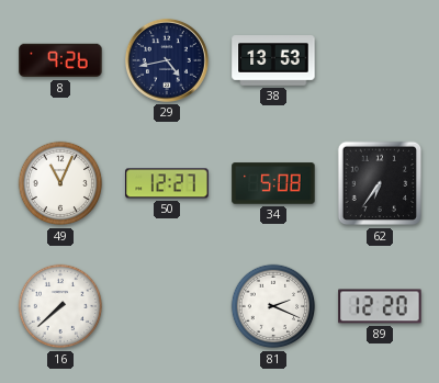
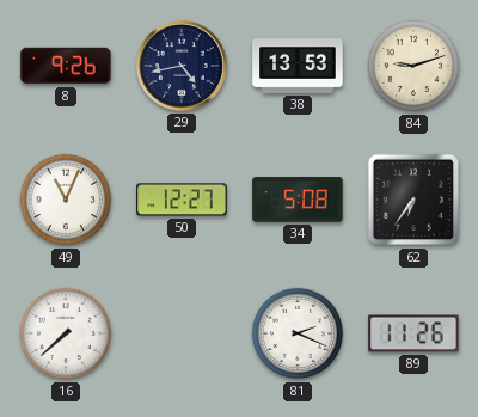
84: none -> 9:12 (413, 66)
89: 12:20 -> 11:26 (413, 333)
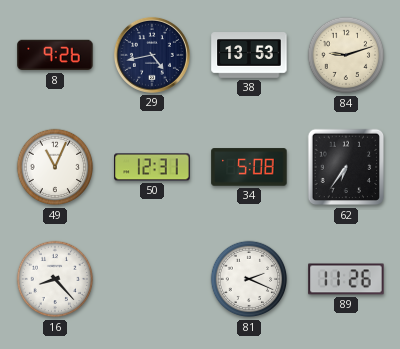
50: 12:27 -> 12:31 (152, 167)
16: 7:38 -> 8:23 (55, 279)
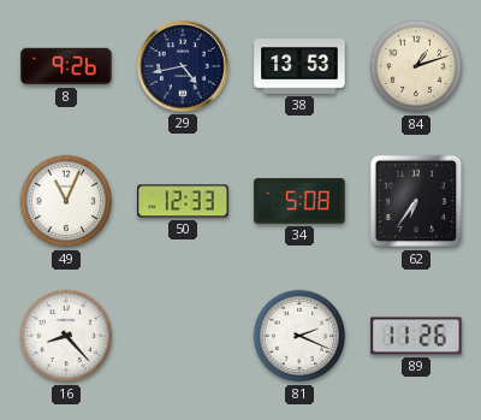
84: 9:12 -> 1:12 (416, 66)
50: 12:31 -> 12:33 (183, 201)
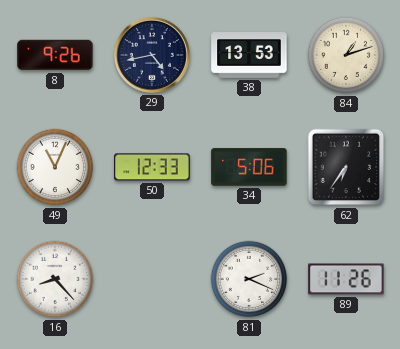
34: 5:08 -> 5:06 (249, 167)
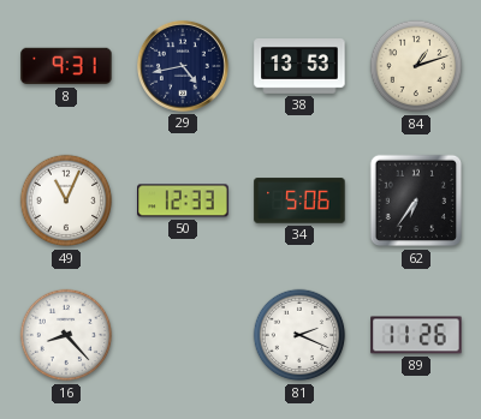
8: 9:26 -> 9:31 (66, 66)
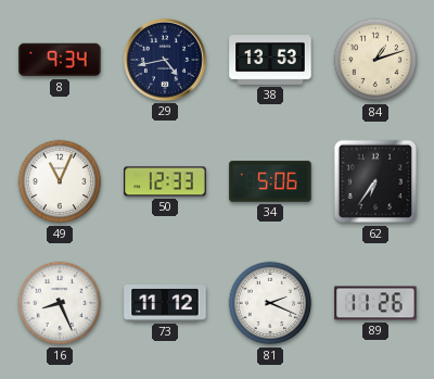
8: 9:31 -> 9:34 (60, 60)
16: 8:23 -> 8:26 (60, 303)
73: none -> 11:12 (165, 304)
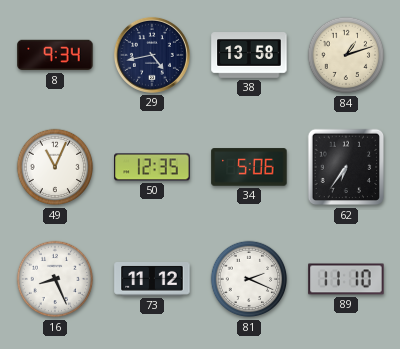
38: 13:53 -> 13:58 (249, 55)
50: 12:33 -> 12:35 (152, 167)
89: 11:26 -> 11:10 (346, 279)
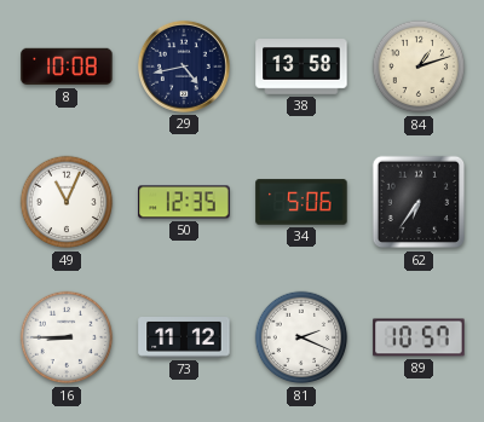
8: 9:34 -> 10:08 (67, 67)
16: 8:26 -> 8:45 (67, 337)
89: 11:10 -> 10:57 (419, 337)
